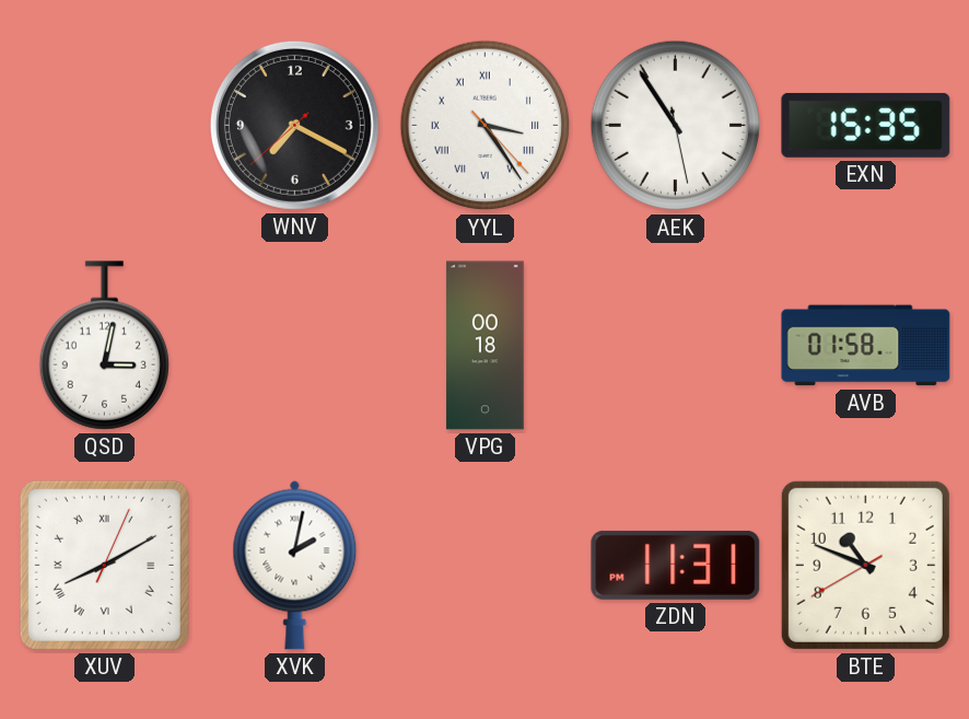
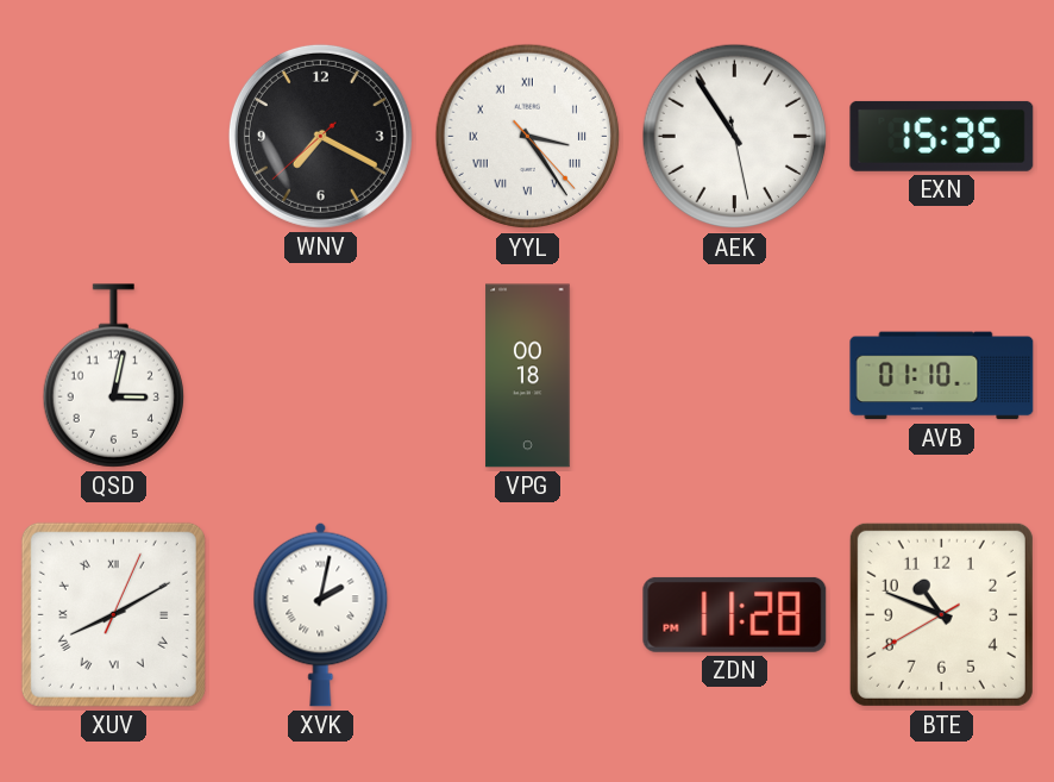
AVB: 01:58 -> 01:10 (942, 376)
ZDN: 11:31 -> 11:28 (735, 614)
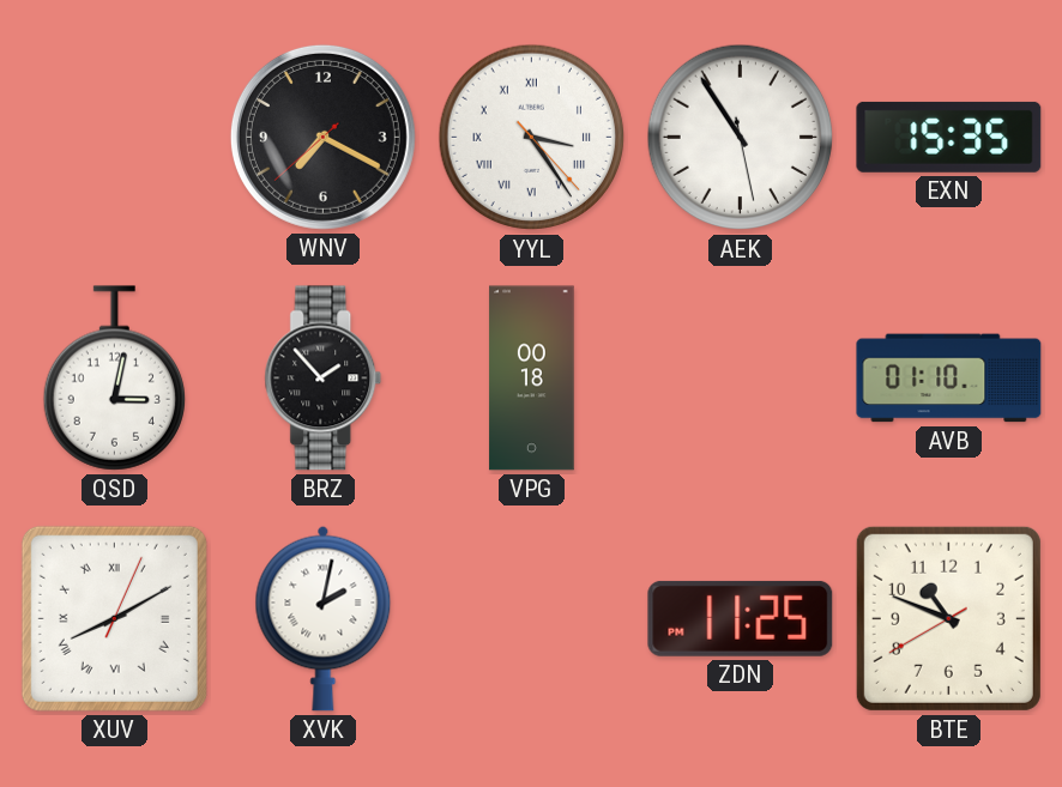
BRZ: none -> 1:53 (324, 379)
ZDN: 11:28 -> 11:25 (741, 618)
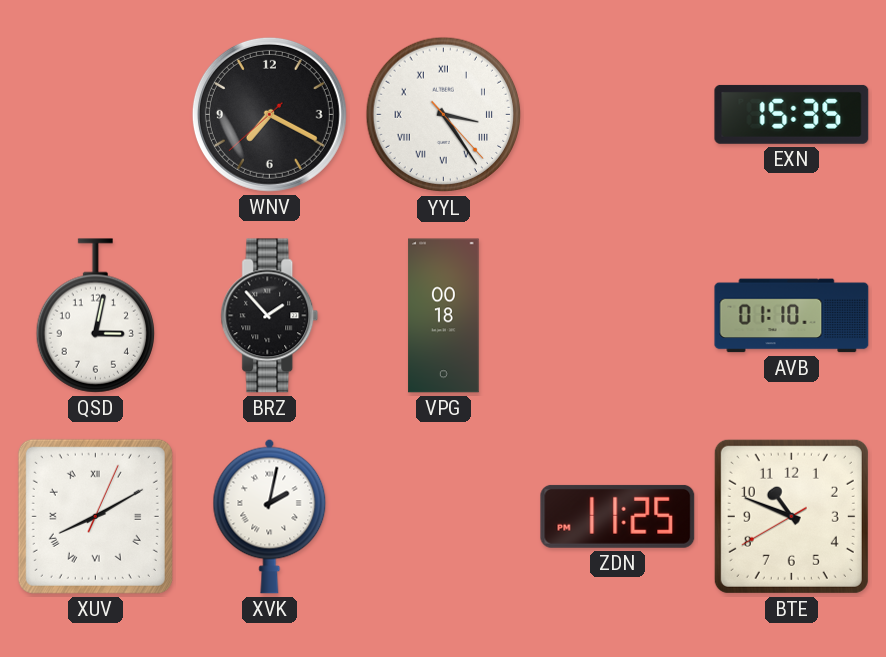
AEK: 10:54 -> none (741, 138)
